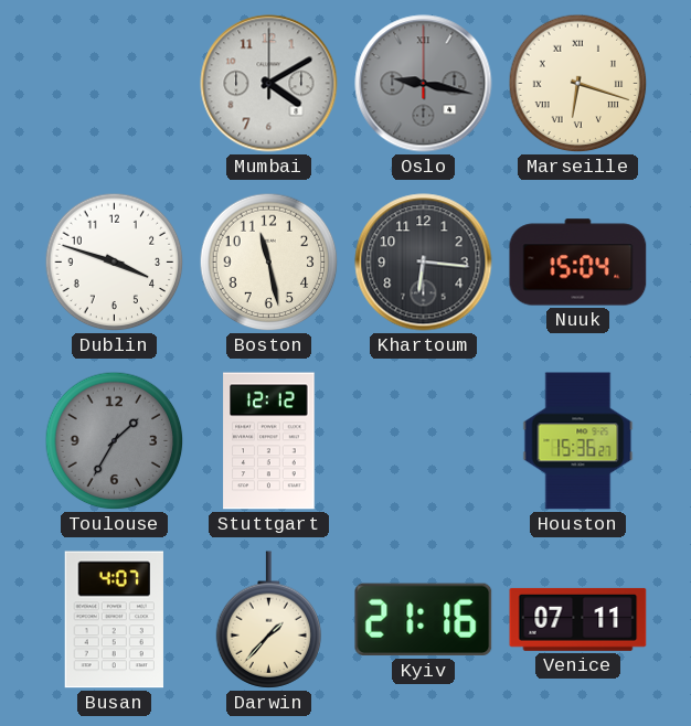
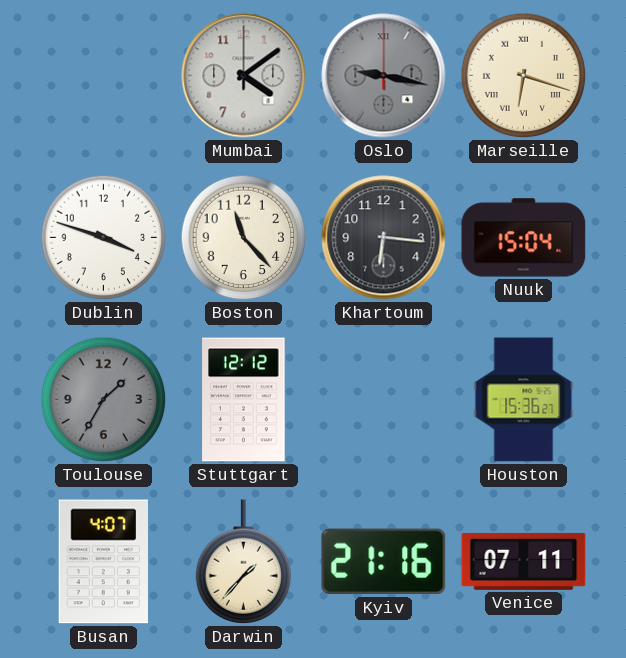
Mumbai: 4:10 -> 4:09 (244, 76)
Boston: 11:28 -> 11:23 (244, 238)
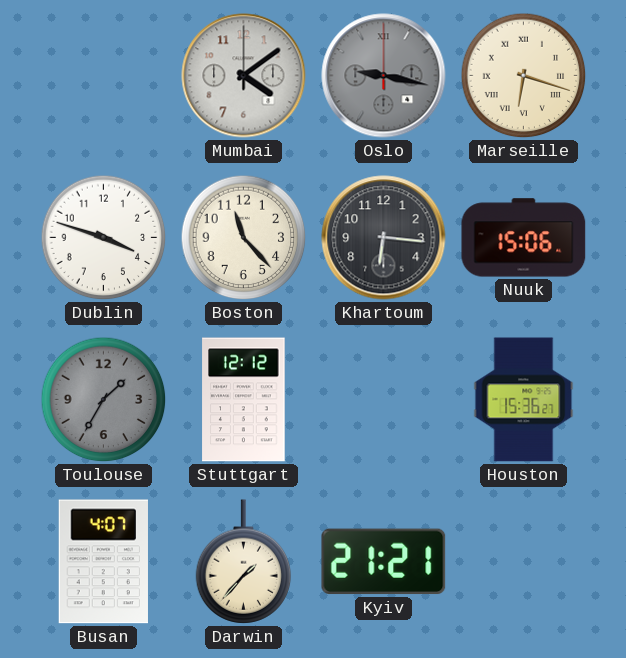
Nuuk: 15:04 -> 15:06 (524, 238)
Kyiv: 21:16 -> 21:21 (384, 562)
Venice: 07:11 -> none (524, 561)
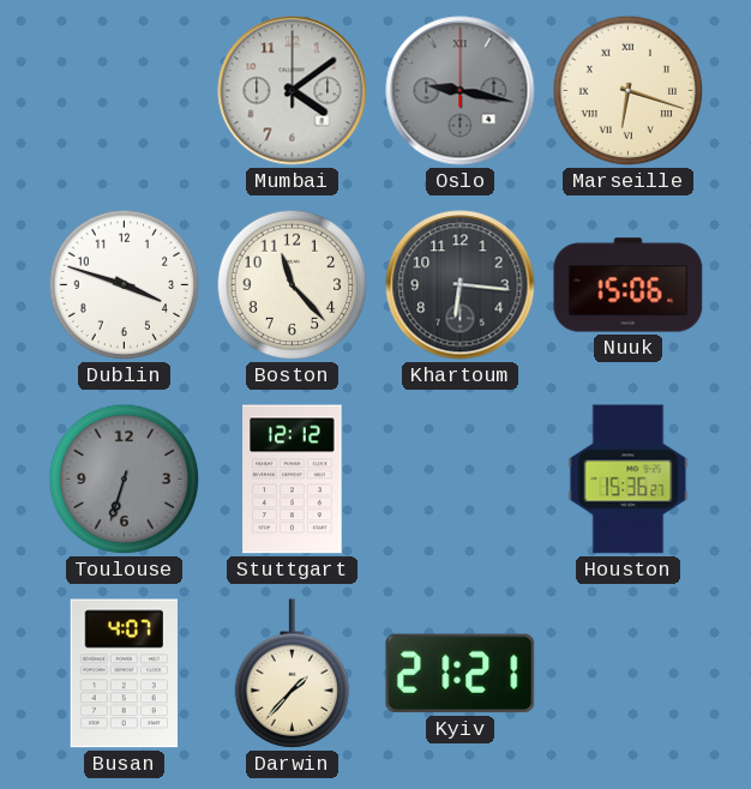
Toulouse: 1:35 -> 6:33 (125, 480)
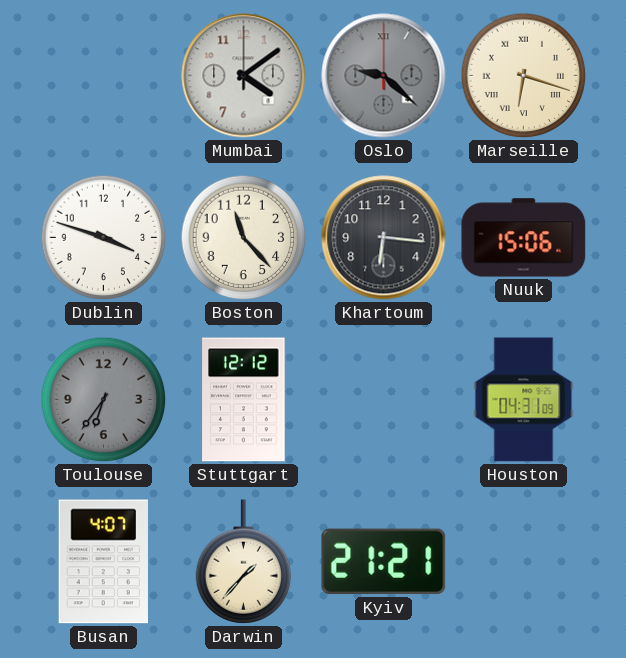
Oslo: 9:17 -> 9:22 (384, 76)
Toulouse: 6:33 -> 6:36 (104, 400)
Houston: 15:36 -> 04:31 (524, 400)
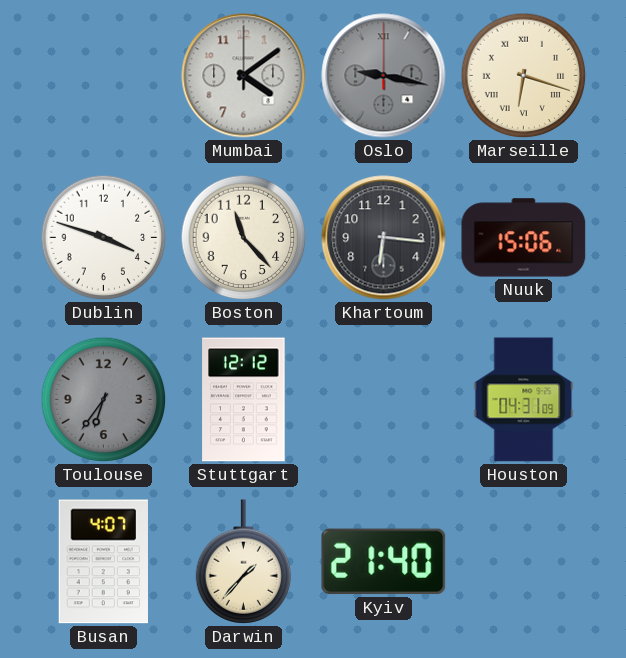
Oslo: 9:22 -> 9:17 (384, 76)
Kyiv: 21:21 -> 21:40 (384, 562)
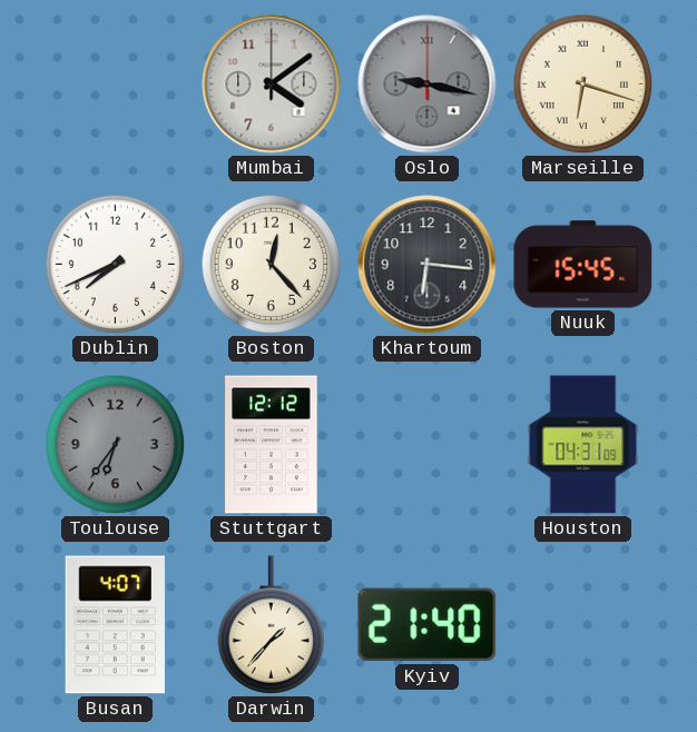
Dublin: 3:48 -> 7:41 (116, 265)
Boston: 11:23 -> 12:23 (272, 265)
Nuuk: 15:06 -> 15:45 (583, 265)
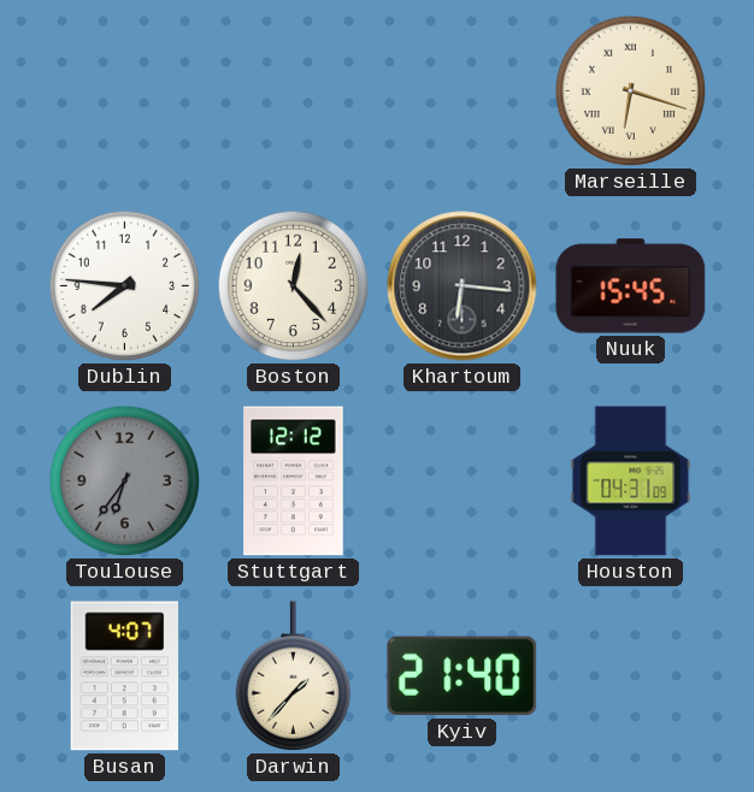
Mumbai: 4:09 -> none (272, 85)
Oslo: 9:17 -> none (428, 85)
Dublin: 7:41 -> 7:46 (125, 286)
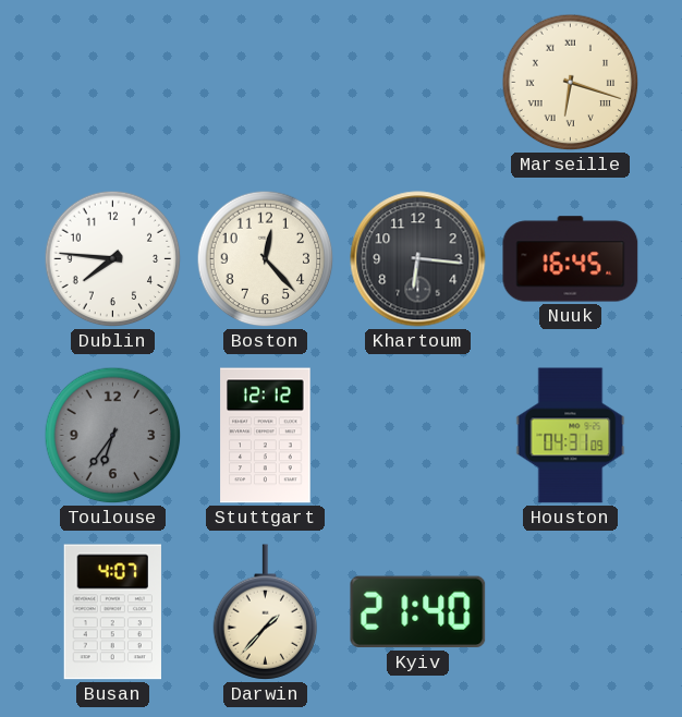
Nuuk: 15:45 -> 16:45 (571, 259)
